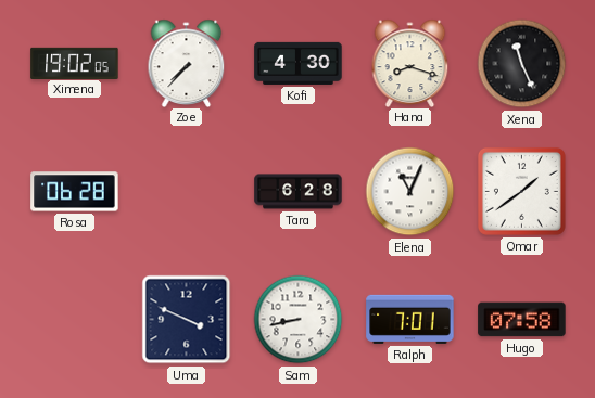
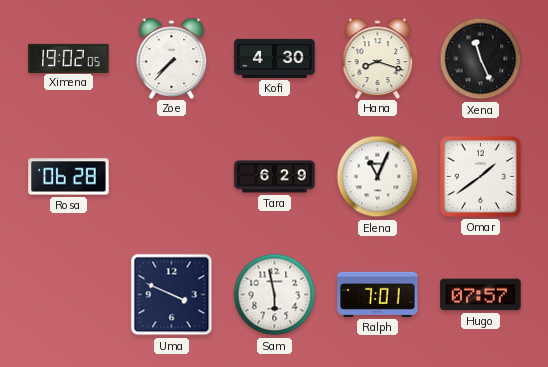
Tara: 6:28 -> 6:29 (275, 177)
Sam: 8:43 -> 5:58 (275, 295)
Hugo: 07:58 -> 07:57 (481, 295)
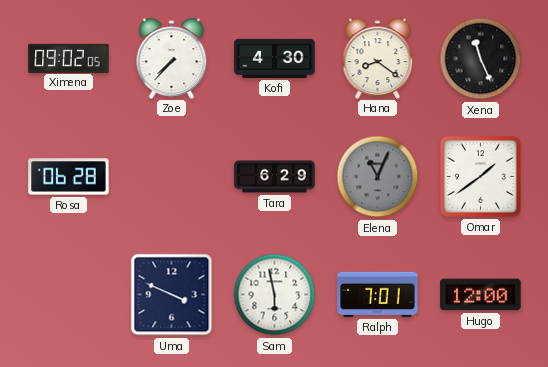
Ximena: 19:02 -> 09:02 (69, 58)
Hana: 8:18 -> 8:21 (378, 58)
Elena dial: white -> grey (378, 177)
Hugo: 07:57 -> 12:00 (481, 295)
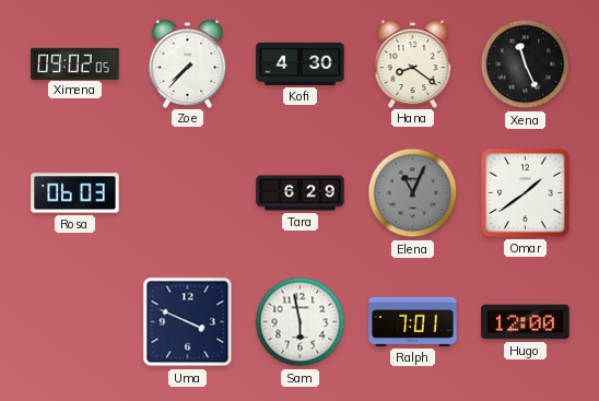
Rosa: 06:28 -> 06:03 (75, 193)
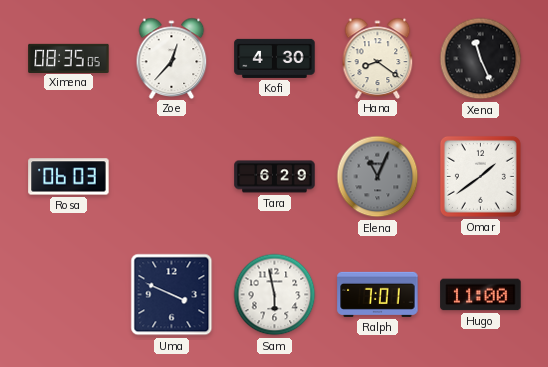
Ximena: 09:02 -> 08:35 (69, 58)
Zoe: 7:37 -> 12:37 (172, 58)
Hugo: 12:00 -> 11:00 (481, 295)
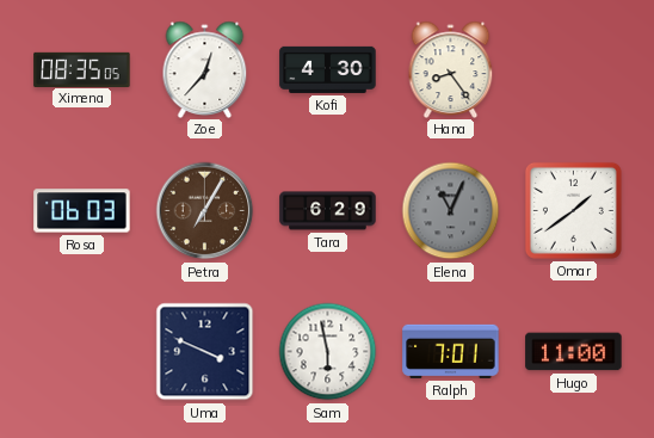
Hana: 8:21 -> 8:24 (451, 69)
Xena: 11:26 -> none (481, 59)
Petra: none -> 7:05 (205, 211)
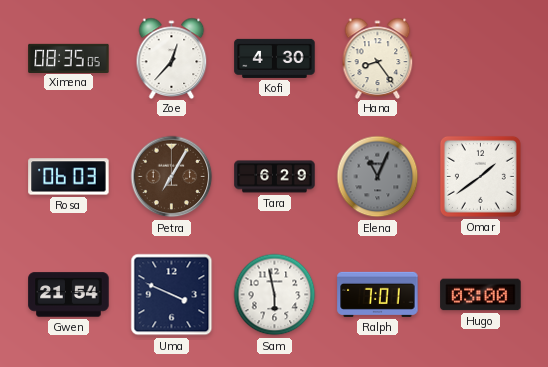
Gwen: none -> 21:54 (69, 295)
Hugo: 11:00 -> 03:00 (481, 295)
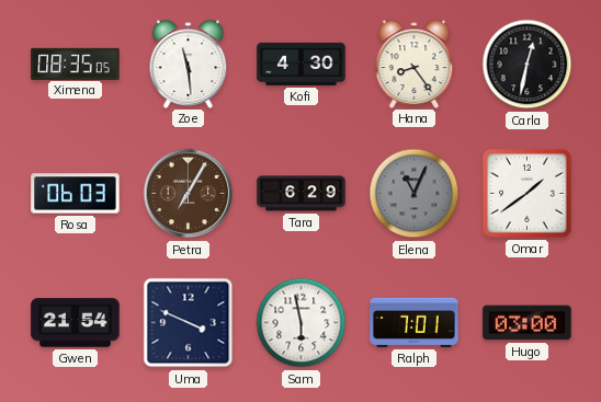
Zoe: 12:37 -> 11:29 (189, 64)
Carla: none -> 12:32 (528, 65)
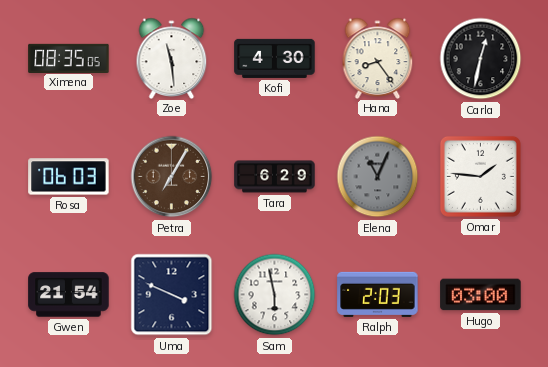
Omar: 1:39 -> 1:46 (480, 176)
Ralph: 7:01 -> 2:03 (378, 294)
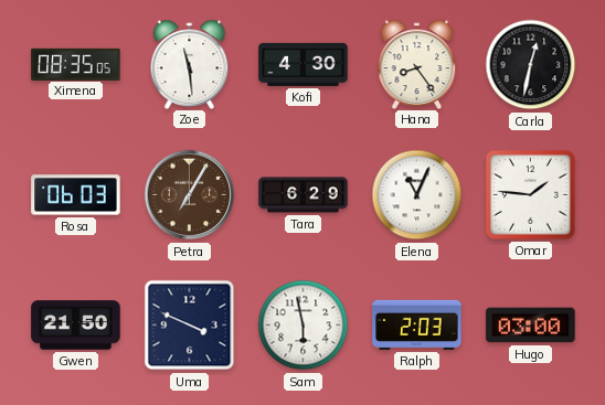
Elena dial: grey -> white (417, 195)
Gwen: 21:54 -> 21:50 (76, 326)
